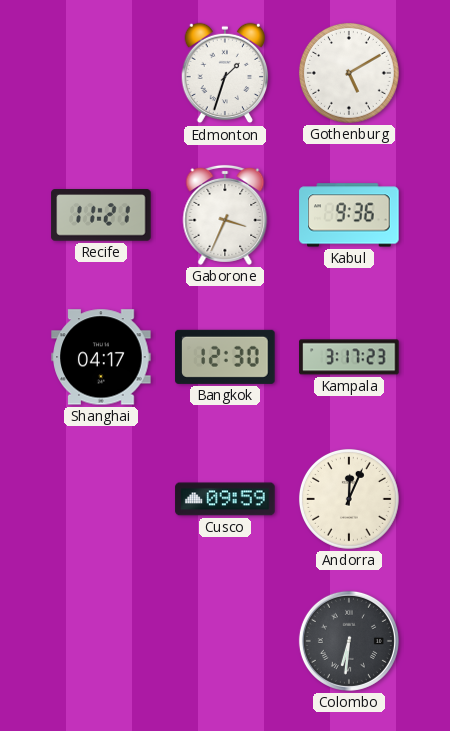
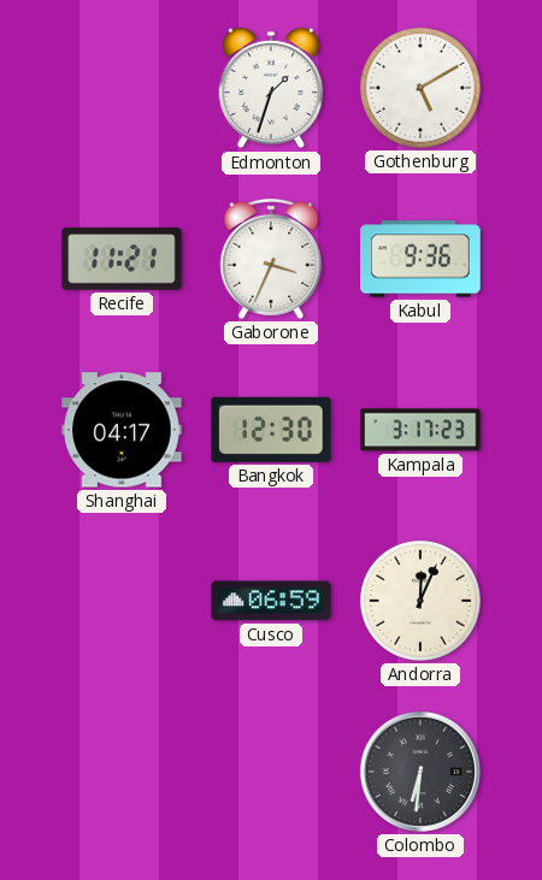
Cusco: 09:59 -> 06:59 (271, 601)
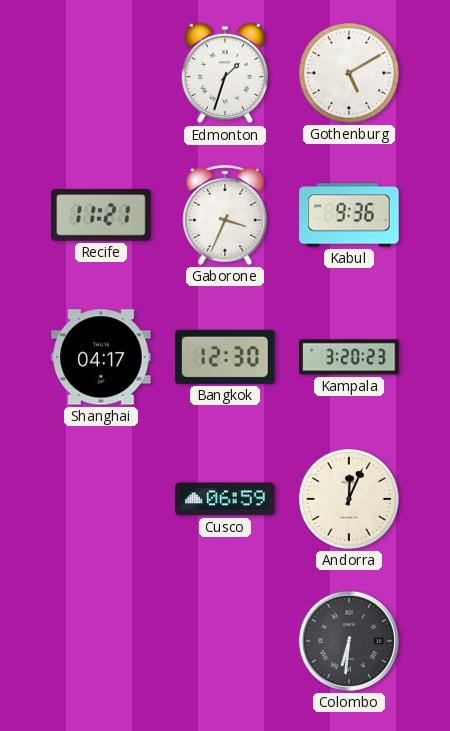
Kampala: 3:17 -> 3:20 (349, 357)
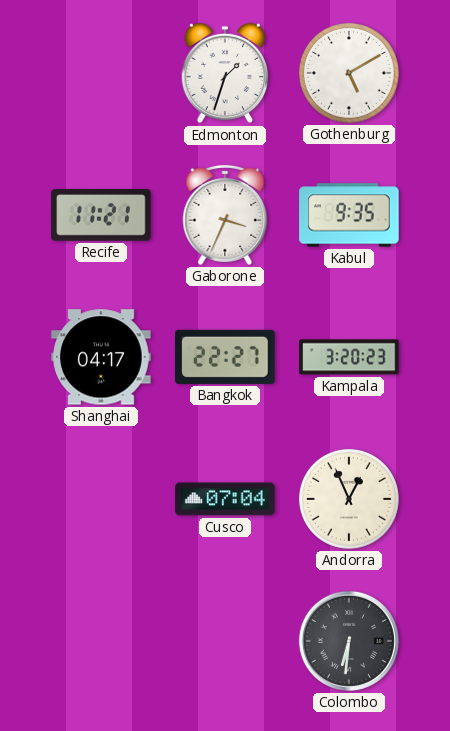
Kabul: 9:36 -> 9:35 (349, 215)
Bangkok: 12:30 -> 22:27 (225, 357)
Cusco: 06:59 -> 07:04 (225, 499)
Andorra: 12:04 -> 12:56 (349, 499)
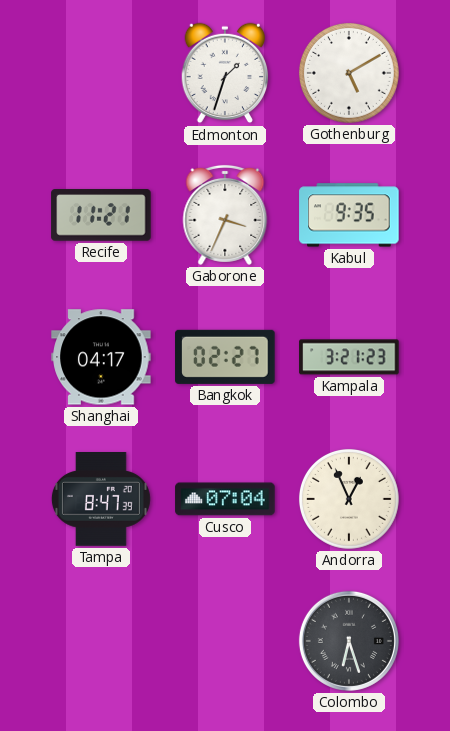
Bangkok: 22:27 -> 02:27 (225, 357)
Kampala: 3:20 -> 3:21 (349, 357)
Tampa: none -> 8:47 (101, 500)
Colombo: 6:31 -> 6:27 (349, 641)
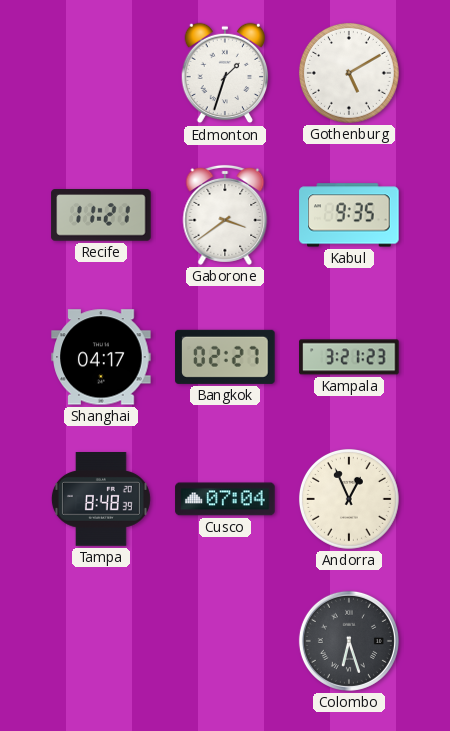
Gaborone: 3:34 -> 3:39 (225, 215)
Tampa: 8:47 -> 8:48 (101, 500)
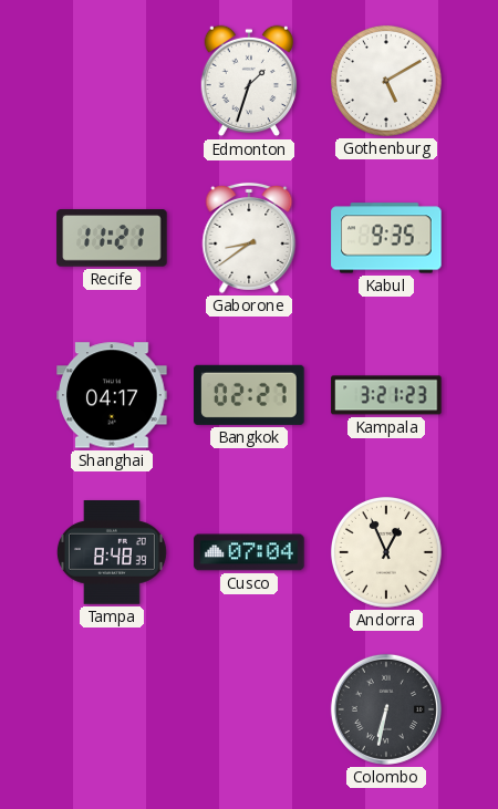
Gaborone: 3:39 -> 8:39 (249, 238)
Colombo: 6:27 -> 6:32 (386, 709)
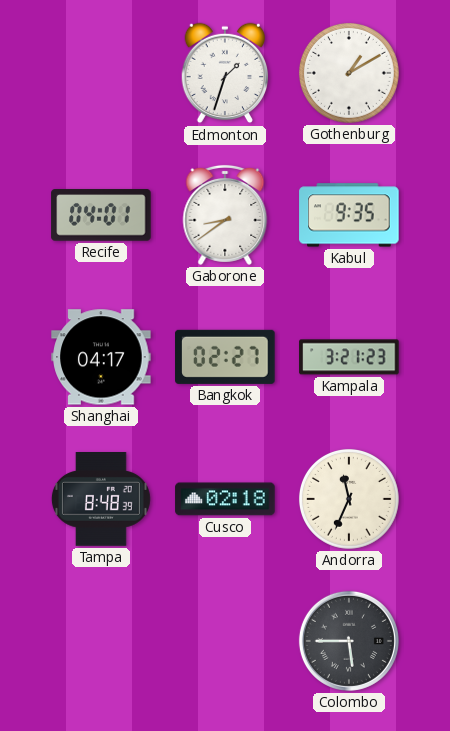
Gothenburg: 5:10 -> 1:10 (349, 73)
Recife: 11:21 -> 04:01 (101, 215)
Cusco: 07:04 -> 02:18 (225, 499)
Andorra: 12:56 -> 11:34 (349, 499)
Colombo: 6:32 -> 5:45 (349, 641)
